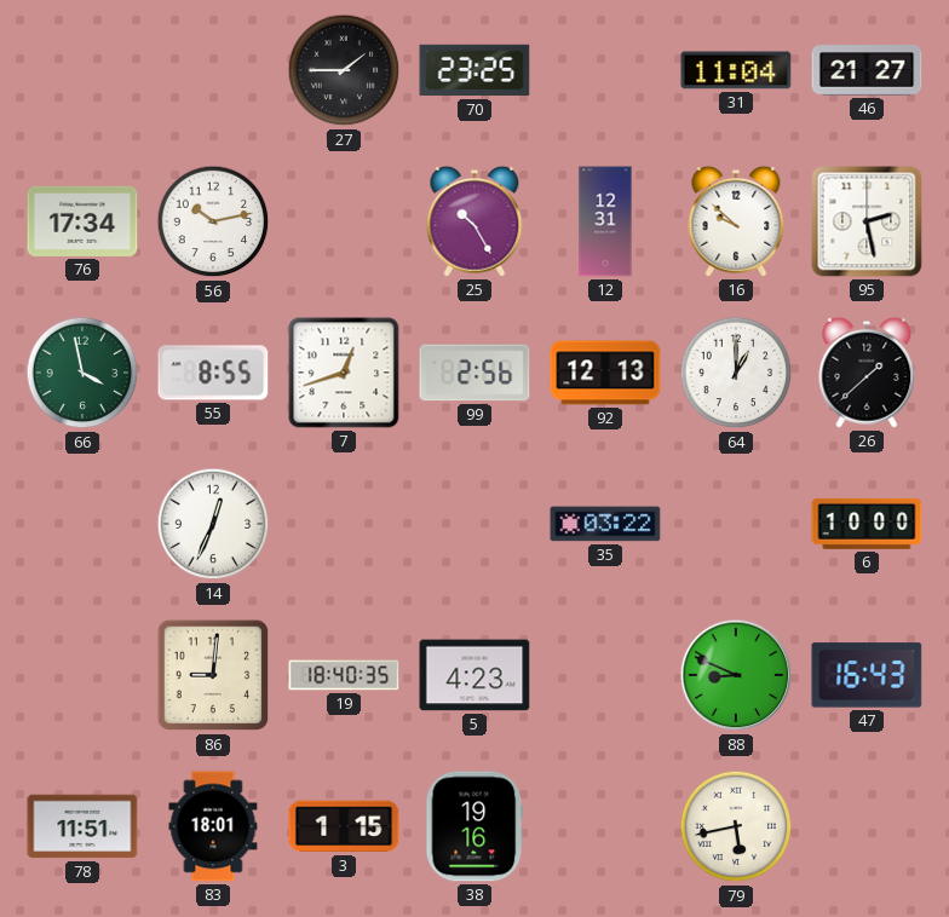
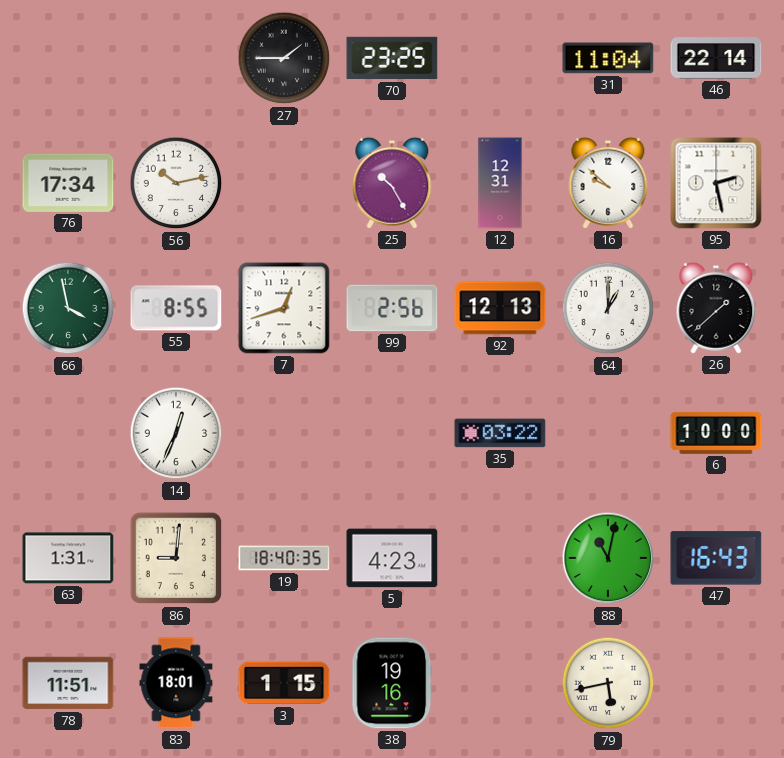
46: 21:27 -> 22:14 (716, 58)
63: none -> 1:31 (68, 558)
88: 8:49 -> 11:02 (608, 558)
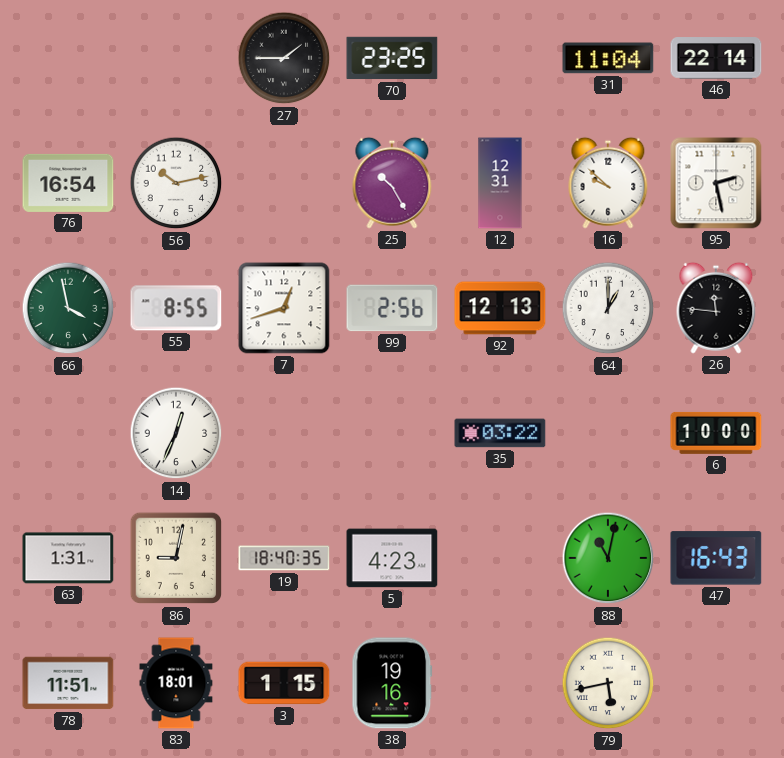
76: 17:34 -> 16:54 (68, 183)
26: 1:38 -> 11:46 (716, 308)
86: 9:01 -> 9:02 (176, 558)
